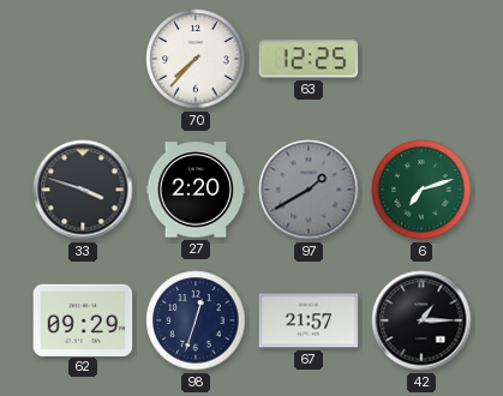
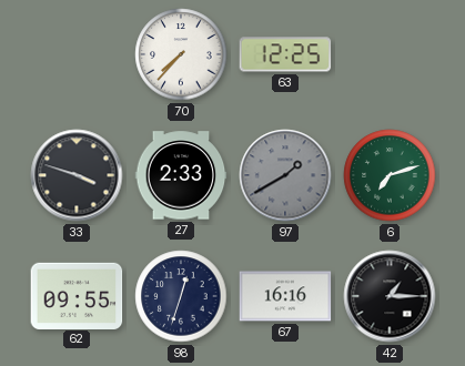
27: 2:20 -> 2:33 (181, 175)
62: 09:29 -> 09:55 (77, 295)
67: 21:57 -> 16:16 (285, 296)
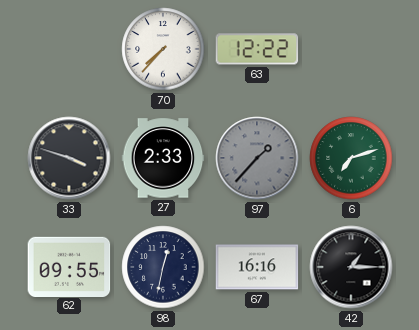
63: 12:25 -> 12:22 (257, 49)
97: 1:40 -> 1:37 (257, 158)
98: 12:33 -> 12:32 (163, 267)
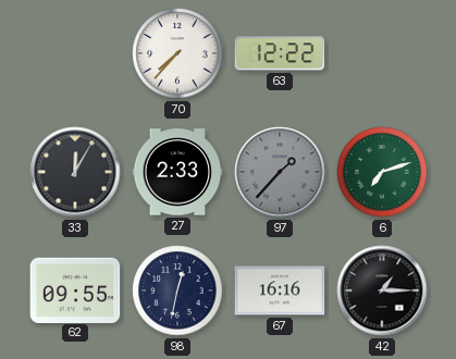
33: 3:48 -> 12:05 (75, 172)
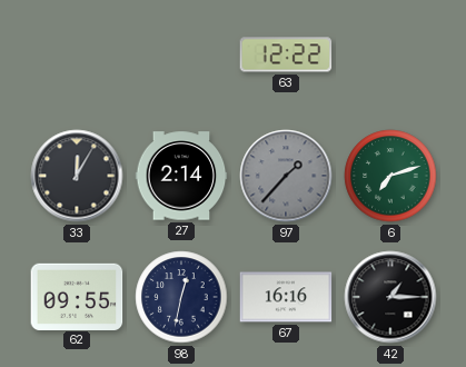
70: 7:37 -> none (177, 53)
27: 2:33 -> 2:14 (181, 176)
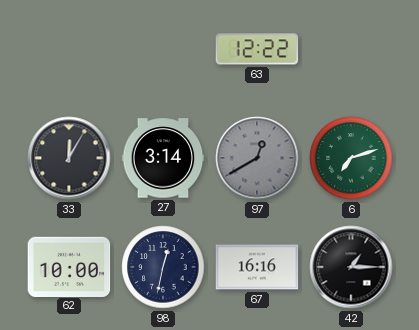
27: 2:14 -> 3:14 (163, 158)
97: 1:37 -> 12:40 (257, 158)
62: 09:55 -> 10:00 (69, 266)
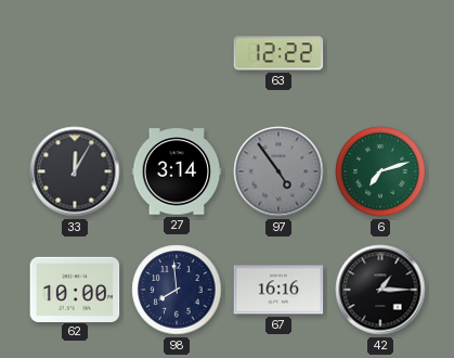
97: 12:40 -> 4:54 (278, 171)
98: 12:32 -> 7:59 (177, 290)
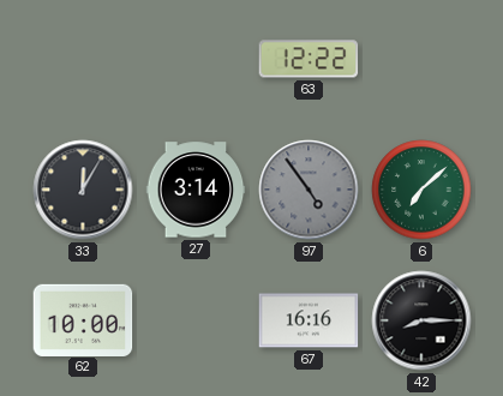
6: 7:12 -> 7:08 (421, 190)
98: 7:59 -> none (177, 290)
42: 1:15 -> 8:15 (421, 320)
